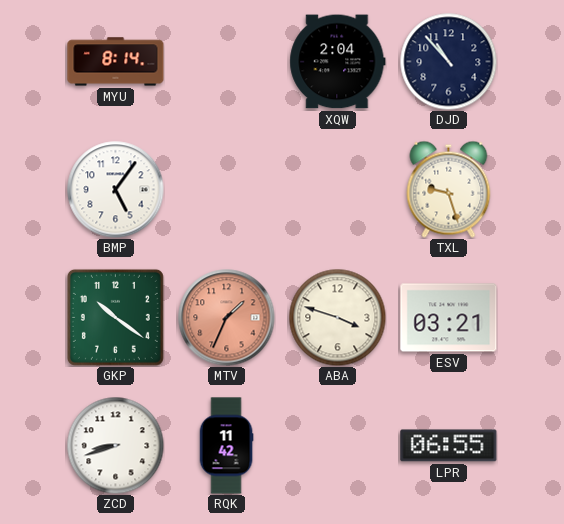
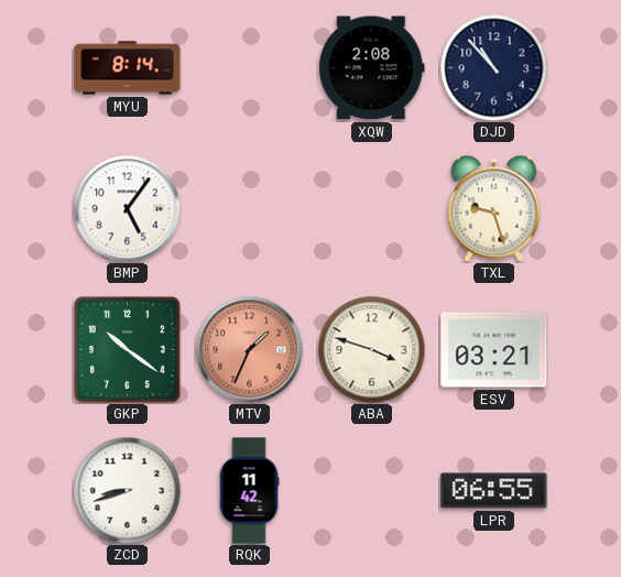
XQW: 2:04 -> 2:08 (372, 68)
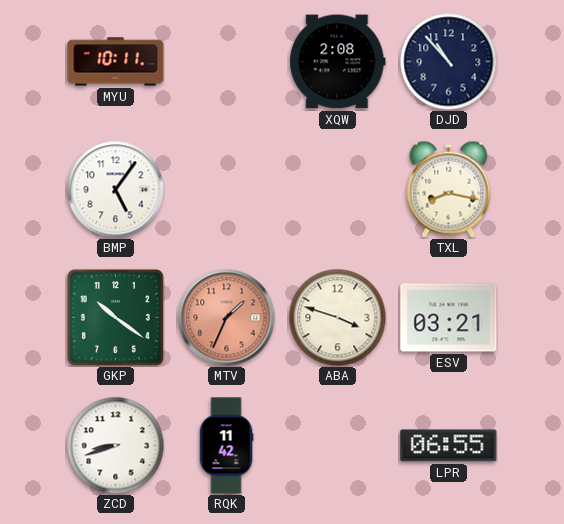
MYU: 8:14 -> 10:11 (116, 62)
TXL: 9:27 -> 8:17 (449, 189)
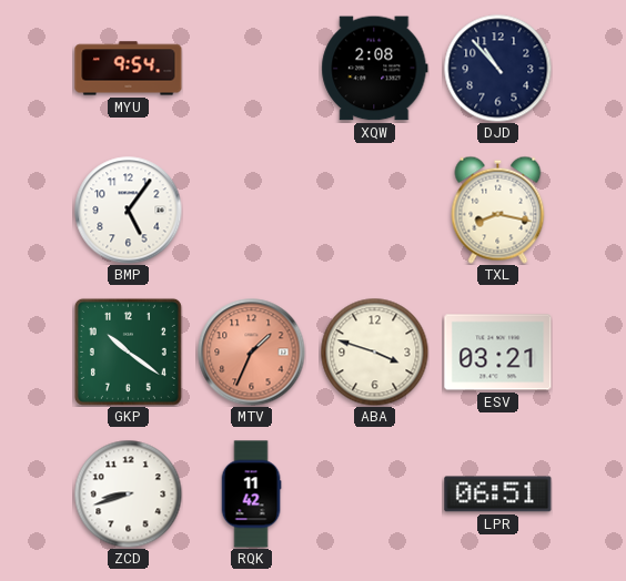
MYU: 10:11 -> 9:54 (129, 69)
LPR: 06:55 -> 06:51 (498, 495)
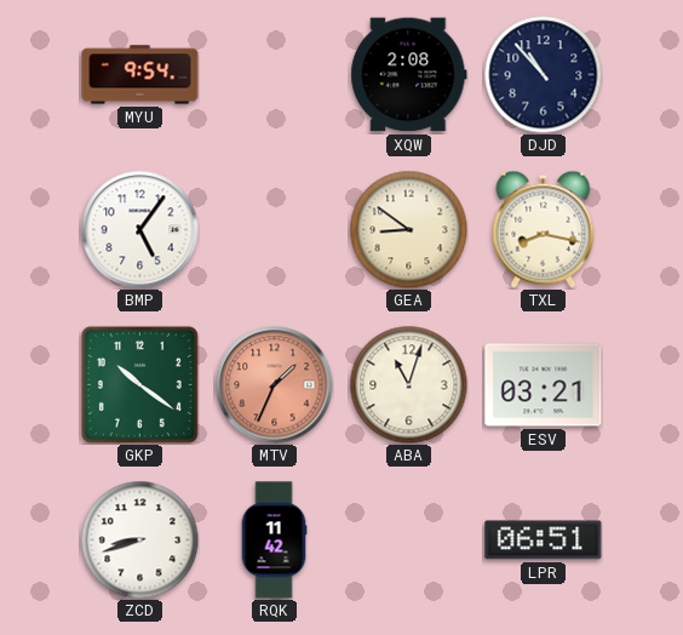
GEA: none -> 8:51 (408, 229)
ABA: 3:48 -> 11:03 (408, 384)
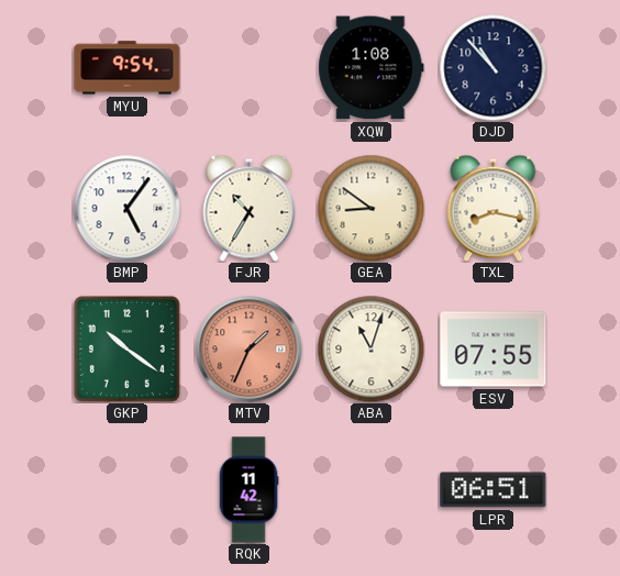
XQW: 2:08 -> 1:08 (372, 68)
FJR: none -> 10:35 (250, 208)
ESV: 03:21 -> 07:55 (494, 350)
ZCD: 8:42 -> none (139, 539)
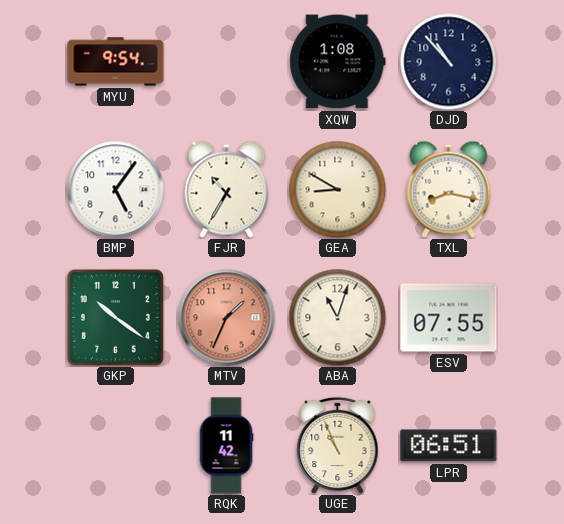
GEA: 8:51 -> 8:50 (337, 189)
UGE: none -> 10:56 (338, 445)
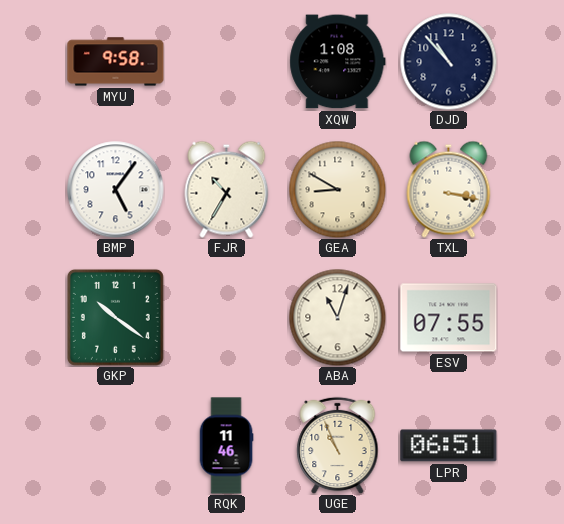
MYU: 9:54 -> 9:58 (116, 62)
TXL: 8:17 -> 3:17 (449, 189)
MTV: 1:34 -> none (227, 318)
RQK: 11:42 -> 11:46 (226, 446)
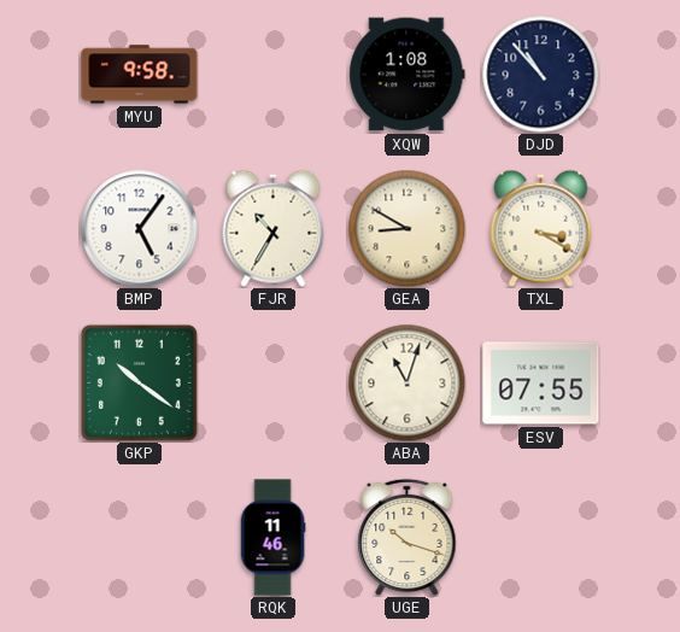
TXL: 3:17 -> 3:20 (541, 228)
UGE: 10:56 -> 10:18 (408, 537)
LPR: 06:51 -> none (449, 446)
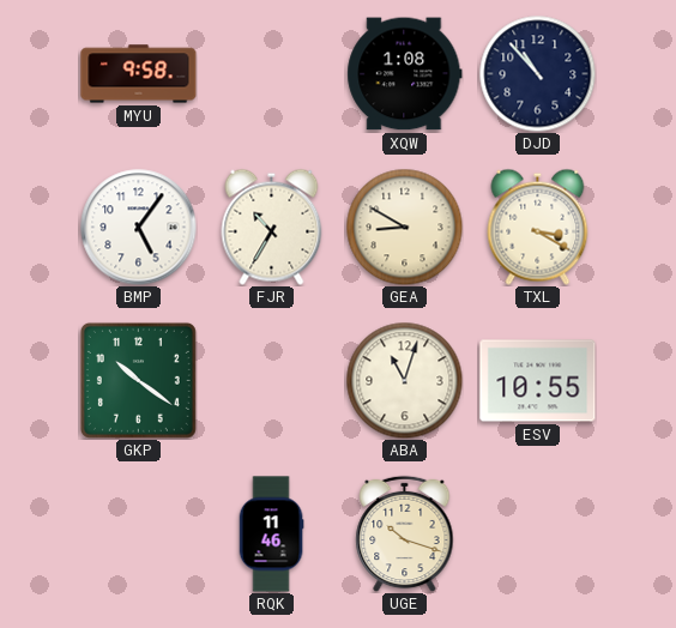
ESV: 07:55 -> 10:55 (538, 381)
